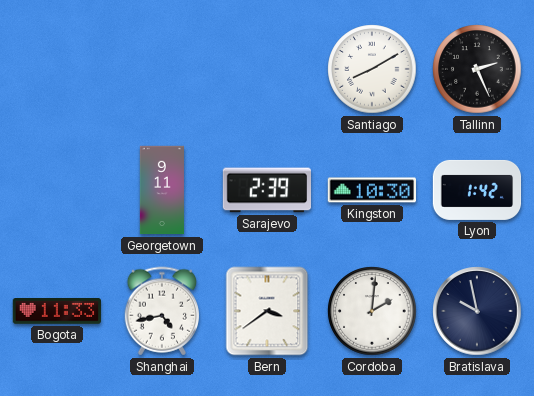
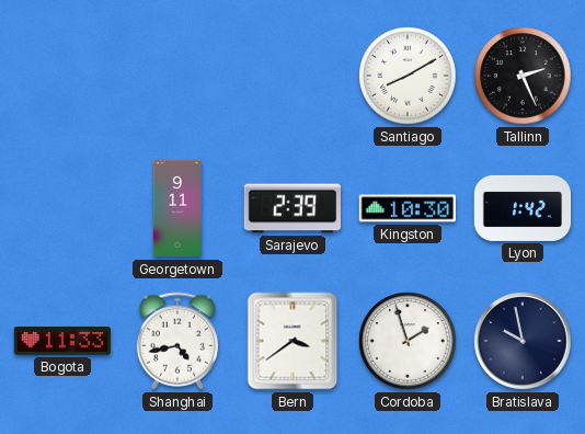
Cordoba: 2:01 -> 1:57 (408, 341)
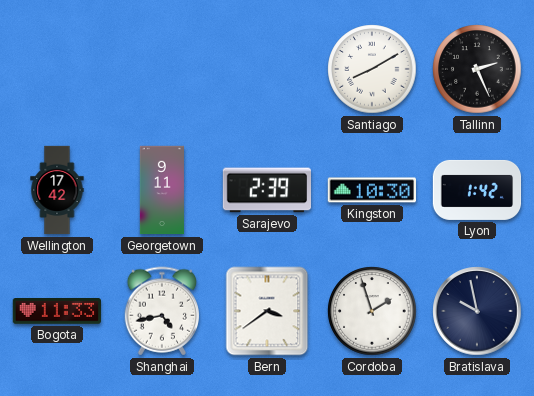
Wellington: none -> 17:42 (57, 190)
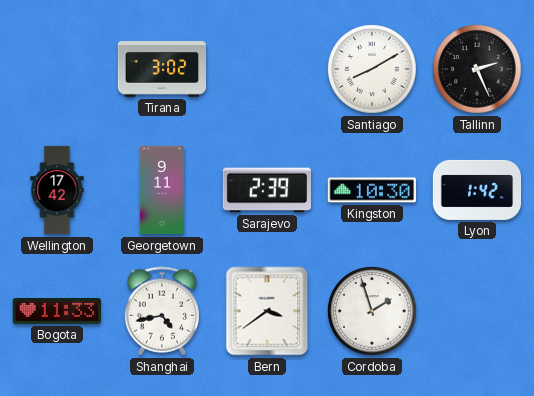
Tirana: none -> 3:02 (162, 70)
Bratislava: 9:58 -> none (477, 311)
